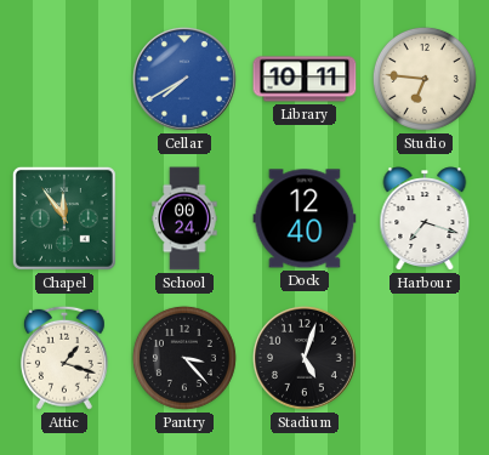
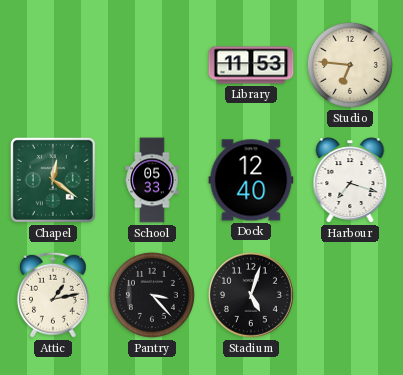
Cellar: 7:40 -> none (186, 80)
Library: 10:11 -> 11:53 (251, 65)
Chapel: 11:54 -> 12:21 (53, 180)
School: 00:24 -> 05:33 (152, 180)
Attic: 1:18 -> 1:13 (53, 295)
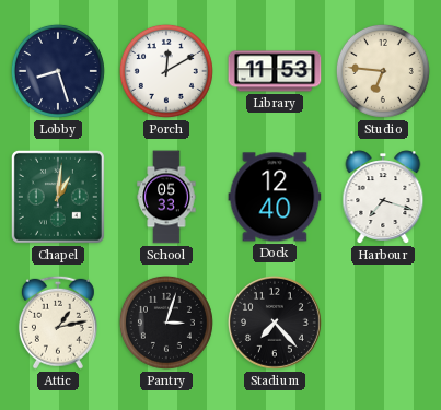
Lobby: none -> 8:27 (58, 71)
Porch: none -> 12:10 (166, 71)
Chapel: 12:21 -> 1:01 (58, 197)
Pantry: 3:23 -> 3:03 (166, 323)
Stadium: 5:03 -> 7:23 (276, 324)
